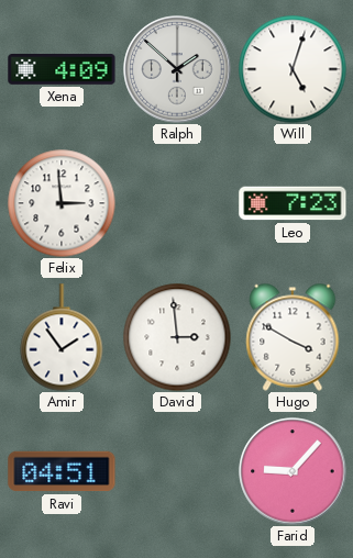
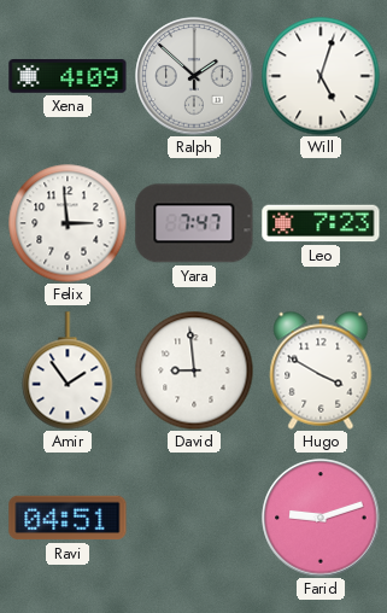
Yara: none -> 7:47 (194, 223)
David: 2:59 -> 8:59 (194, 370)
Farid: 9:07 -> 9:12 (321, 518)
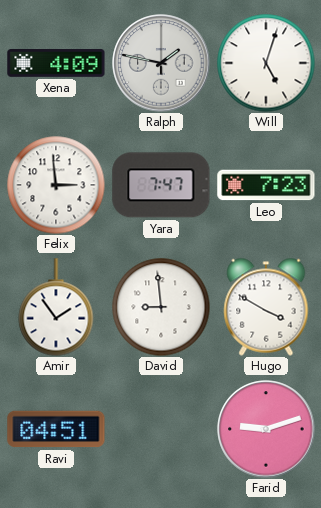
Ralph: 1:52 -> 1:47 (161, 63)
